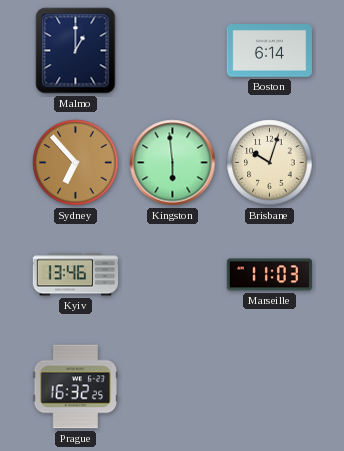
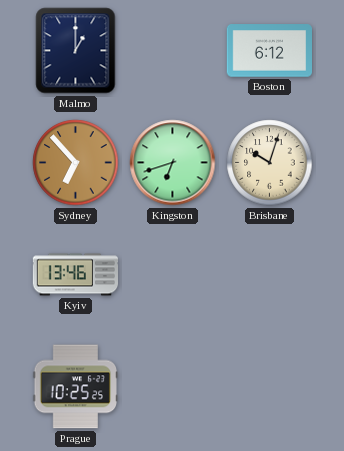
Boston: 6:14 -> 6:12 (270, 51)
Kingston: 5:59 -> 6:42 (173, 163)
Marseille: 11:03 -> none (270, 275)
Prague: 16:32 -> 10:25 (75, 387)
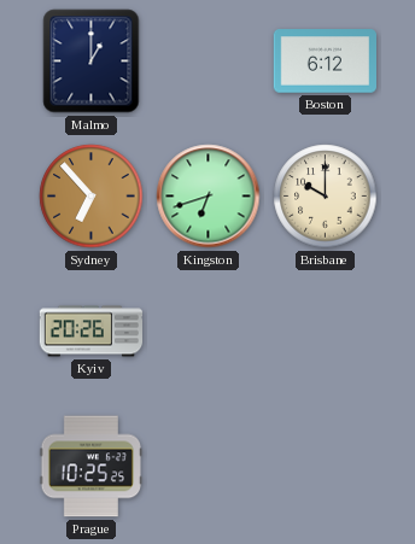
Brisbane: 10:03 -> 10:00 (326, 197)
Kyiv: 13:46 -> 20:26 (92, 332)
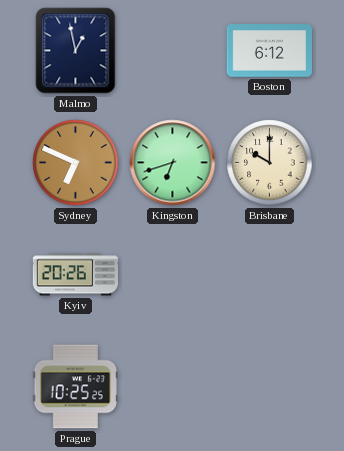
Malmo: 1:00 -> 12:58 (76, 51)
Sydney: 6:53 -> 6:49 (76, 163)
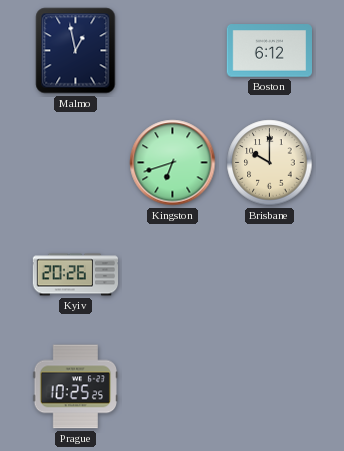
Sydney: 6:49 -> none (76, 163)
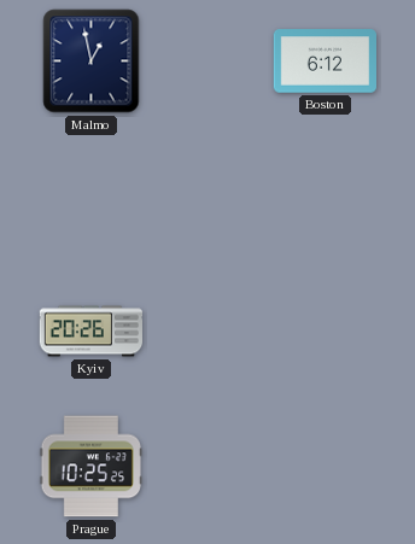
Kingston: 6:42 -> none (173, 163)
Brisbane: 10:00 -> none (270, 163)
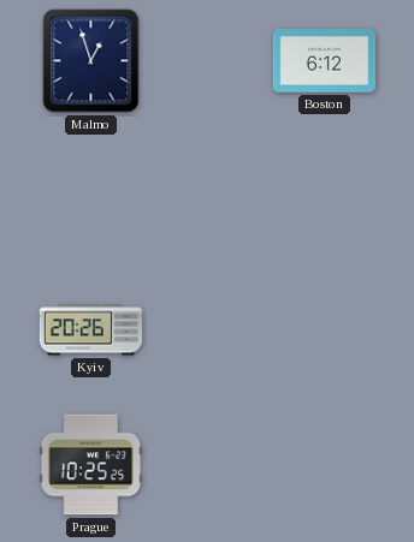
Malmo: 12:58 -> 12:57 (91, 61)
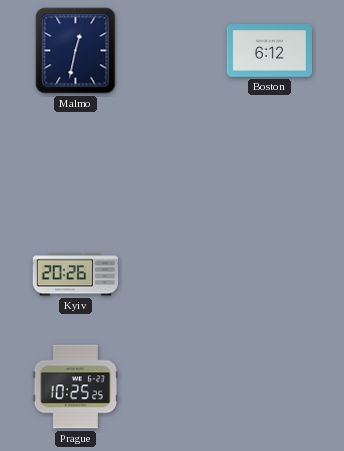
Malmo: 12:57 -> 12:32 (76, 51)
